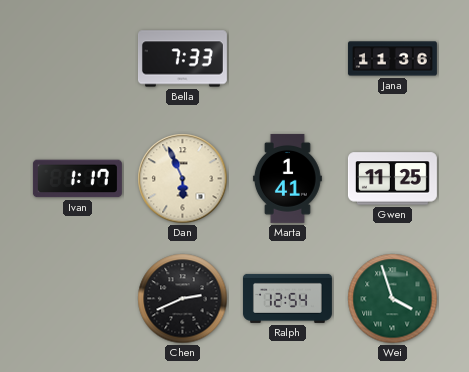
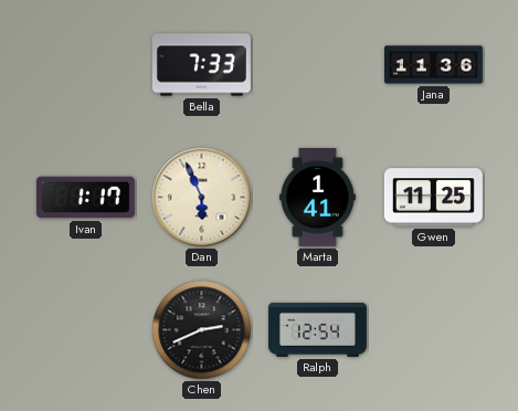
Wei: 3:57 -> none (393, 299)
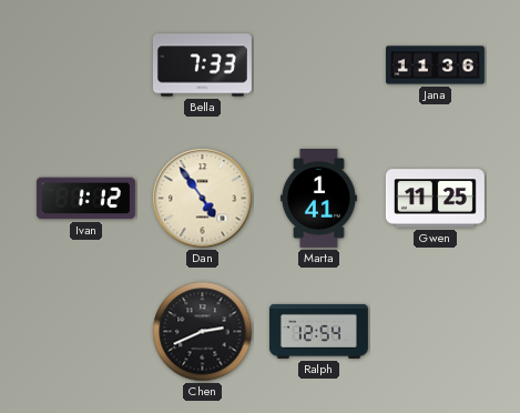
Ivan: 1:17 -> 1:12 (85, 199)
Dan: 5:56 -> 4:54 (203, 199)
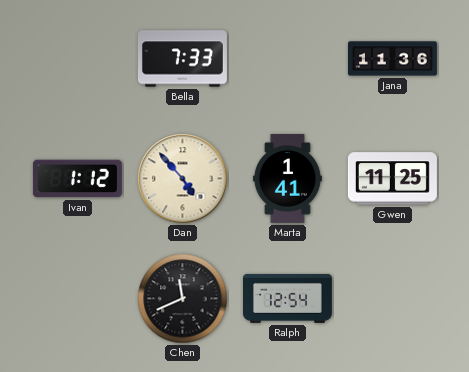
Dan: 4:54 -> 4:53 (183, 179)
Chen: 2:41 -> 11:41 (183, 299)
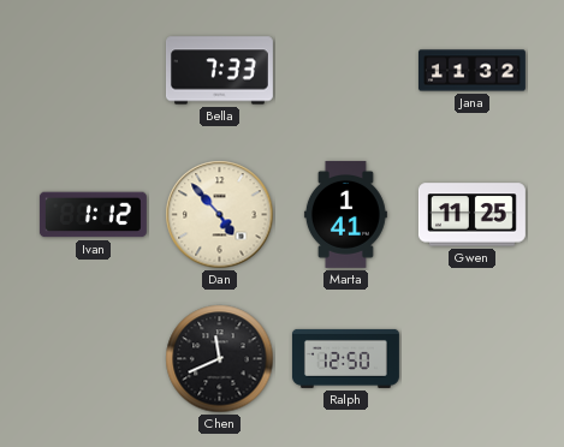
Jana: 11:36 -> 11:32 (471, 71)
Ralph: 12:54 -> 12:50 (345, 358)
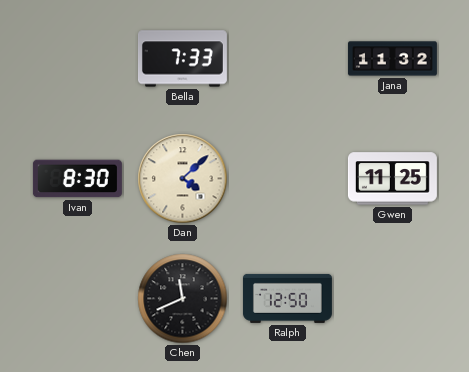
Ivan: 1:12 -> 8:30 (77, 179)
Dan: 4:53 -> 4:08 (183, 179)
Marta: 1:41 -> none (345, 214)
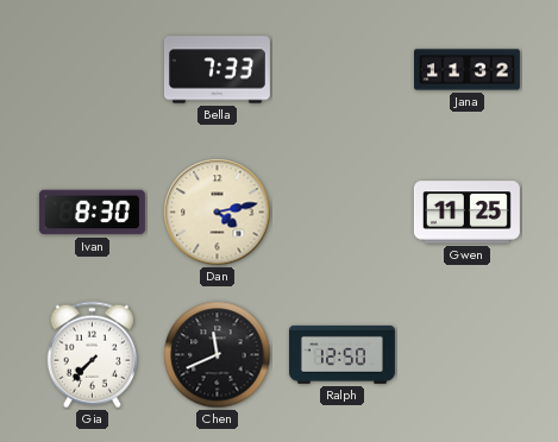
Dan: 4:08 -> 4:13 (218, 213)
Gia: none -> 7:37 (92, 355)
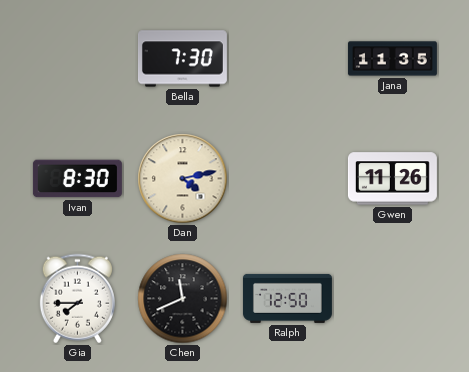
Bella: 7:33 -> 7:30 (182, 59)
Jana: 11:32 -> 11:35 (392, 59)
Gwen: 11:25 -> 11:26 (392, 179)
Gia: 7:37 -> 7:45 (77, 299)
